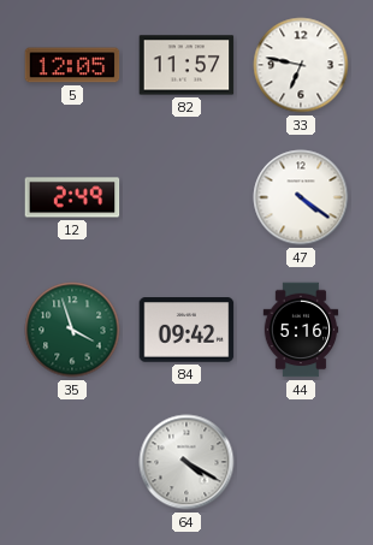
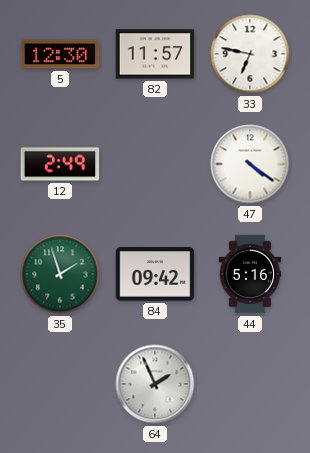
5: 12:05 -> 12:30 (60, 54)
35: 3:57 -> 1:57 (60, 274)
64: 4:20 -> 1:56 (155, 384)
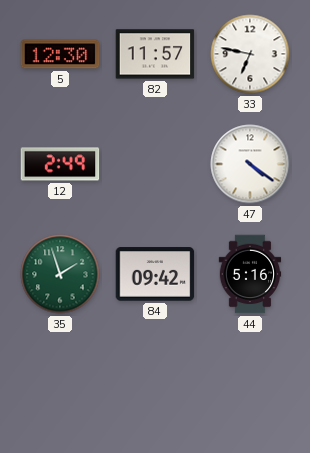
64: 1:56 -> none (155, 384)
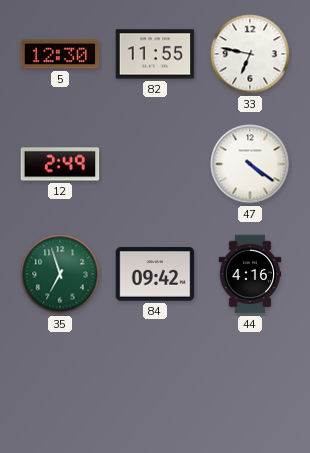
82: 11:57 -> 11:55 (155, 54)
35: 1:57 -> 6:57 (60, 274)
44: 5:16 -> 4:16 (250, 274)
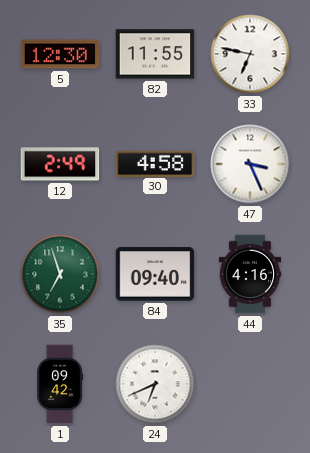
30: none -> 4:58 (155, 163)
47: 4:21 -> 3:26 (250, 164)
84: 09:42 -> 09:40 (155, 274)
1: none -> 09:42 (60, 384)
24: none -> 6:41 (155, 384)
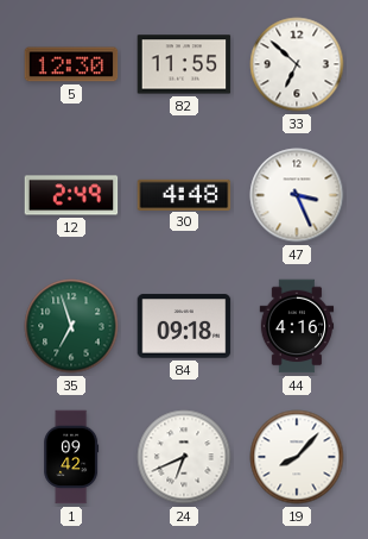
33: 6:47 -> 6:52 (297, 64)
30: 4:58 -> 4:48 (184, 194)
84: 09:40 -> 09:18 (184, 326)
19: none -> 8:07 (297, 457)
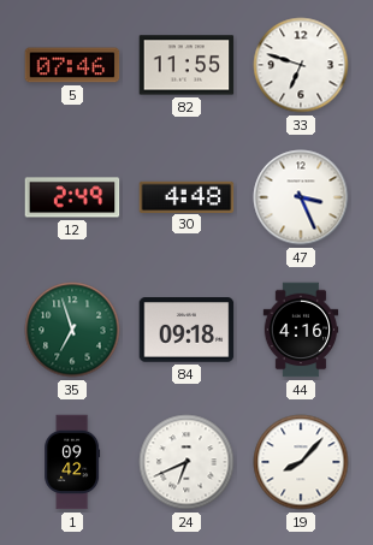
5: 12:30 -> 07:46 (72, 65)
33: 6:52 -> 6:48 (301, 65)
